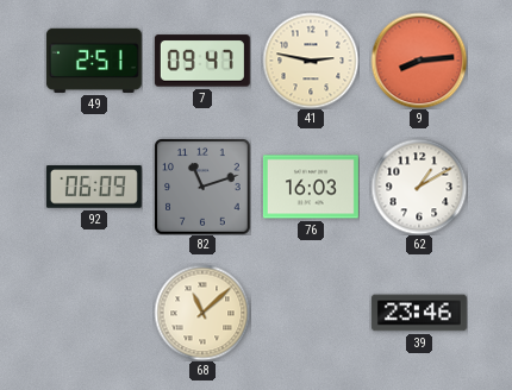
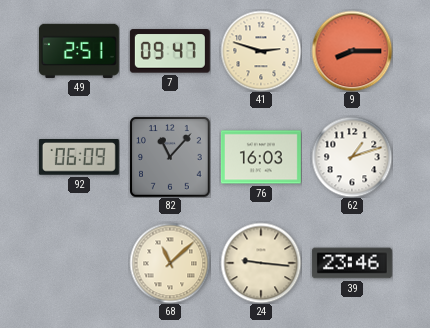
41: 2:47 -> 2:48 (261, 51)
9: 8:14 -> 8:15 (352, 51)
82: 11:12 -> 11:07 (170, 157)
62: 1:10 -> 1:12 (352, 157)
24: none -> 9:16 (261, 263)
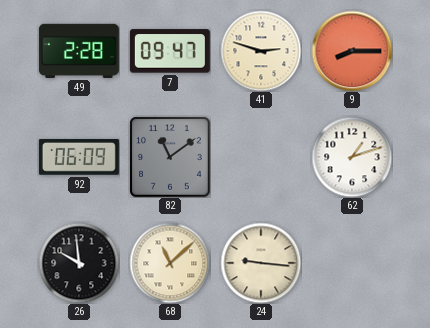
49: 2:51 -> 2:28 (79, 51)
82: 11:07 -> 11:09 (170, 157)
76: 16:03 -> none (261, 157)
26: none -> 9:59 (79, 263)
39: 23:46 -> none (352, 263)
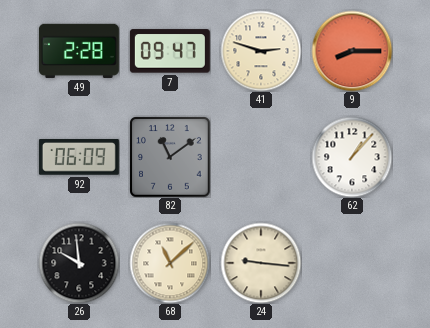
62: 1:12 -> 1:07 (352, 157)
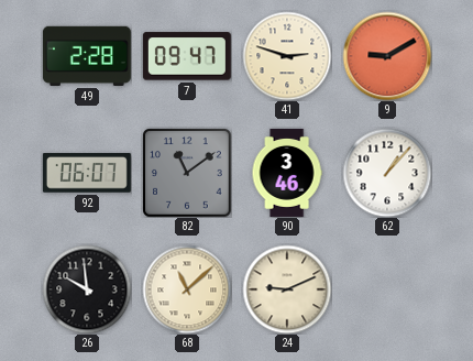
9: 8:15 -> 9:10 (387, 56)
92: 06:09 -> 06:07 (87, 174)
90: none -> 3:46 (287, 173)
24: 9:16 -> 9:11 (287, 289)
